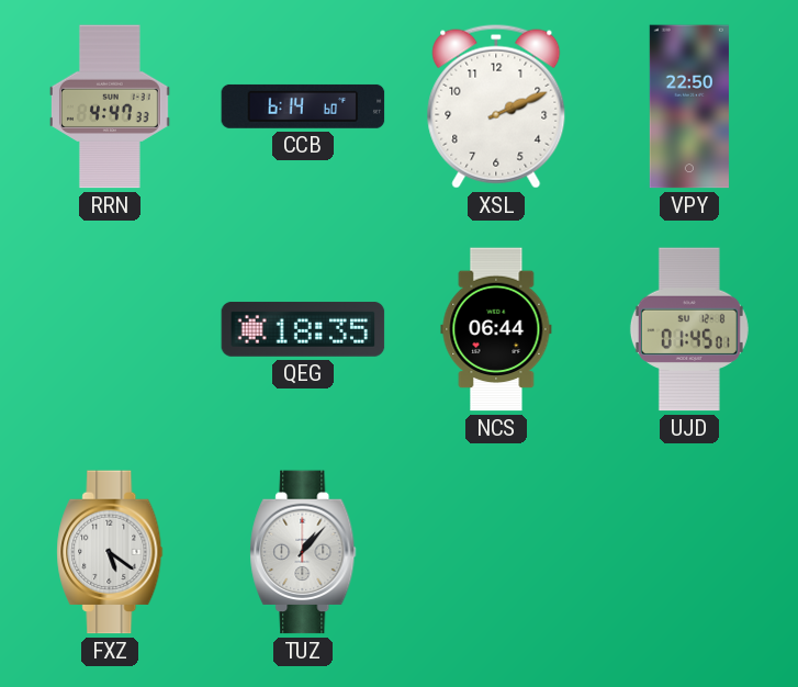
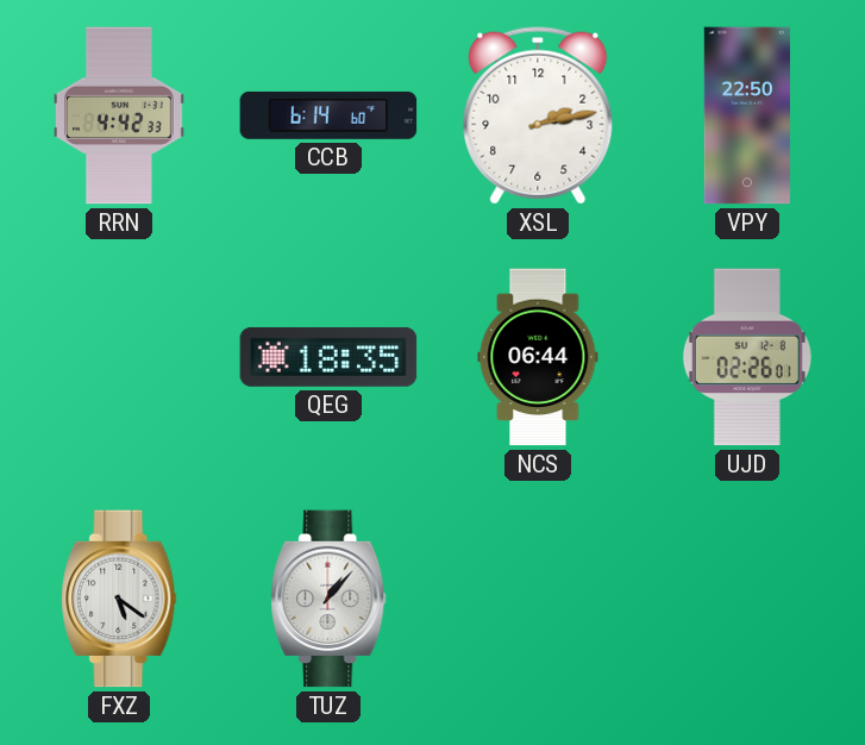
RRN: 4:47 -> 4:42 (119, 115)
XSL: 2:11 -> 2:13 (538, 115)
UJD: 01:45 -> 02:26 (747, 357)
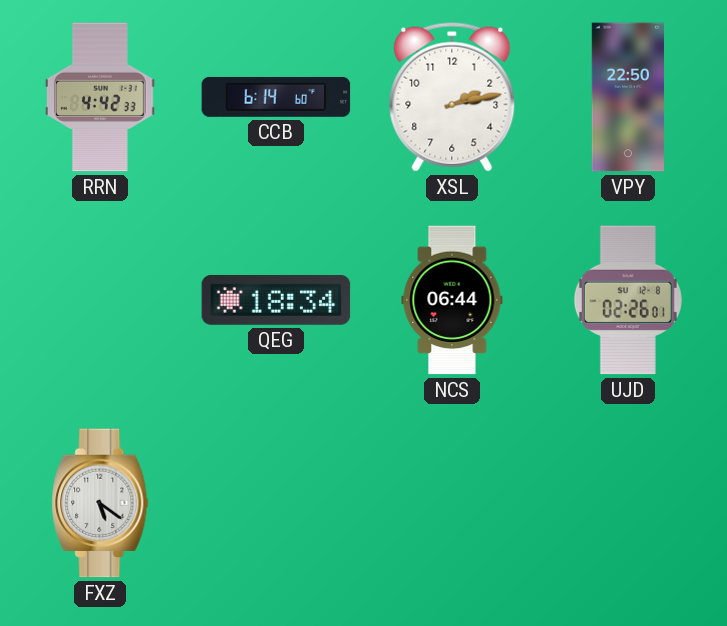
QEG: 18:35 -> 18:34 (276, 300)
TUZ: 1:07 -> none (328, 599)
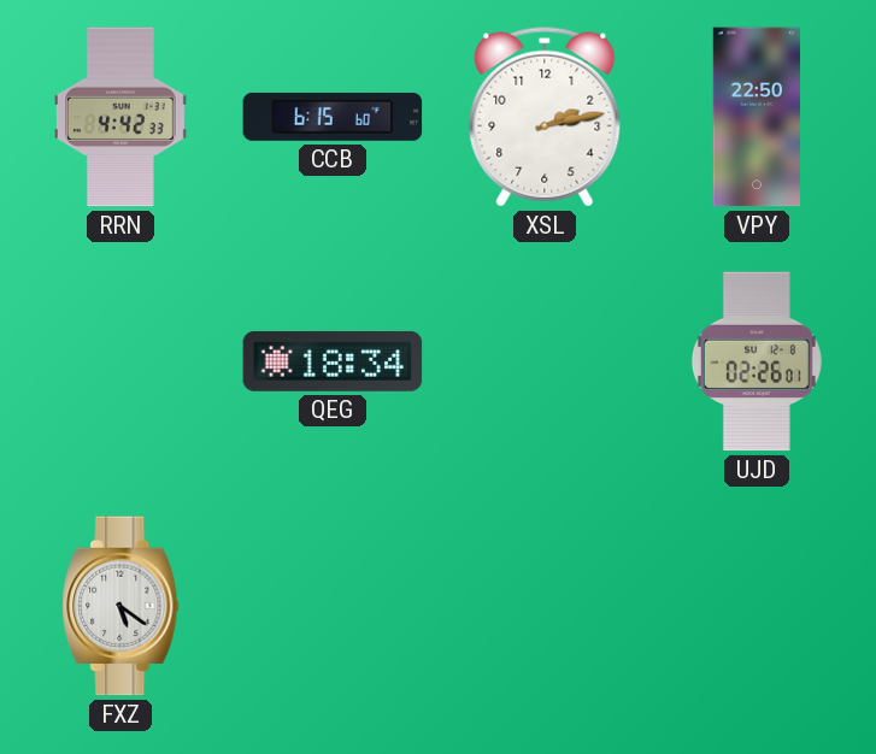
CCB: 6:14 -> 6:15 (333, 117)
NCS: 06:44 -> none (452, 300)
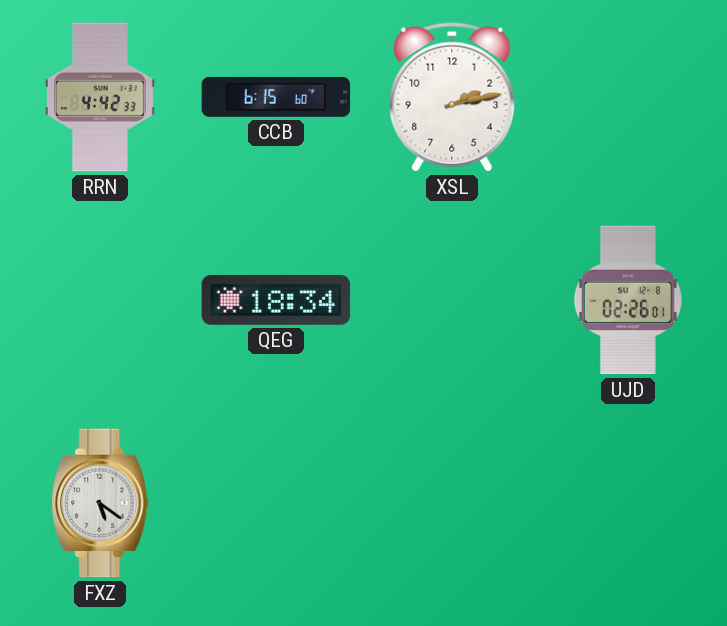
VPY: 22:50 -> none (757, 117)
